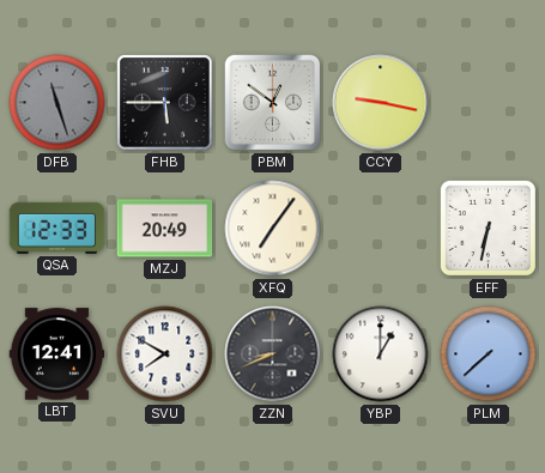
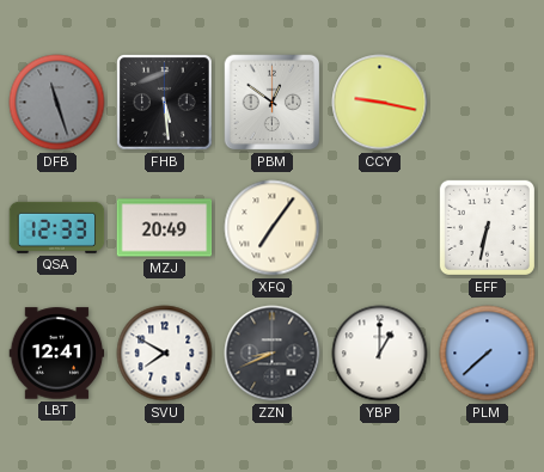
FHB: 5:45 -> 5:29 (165, 103)
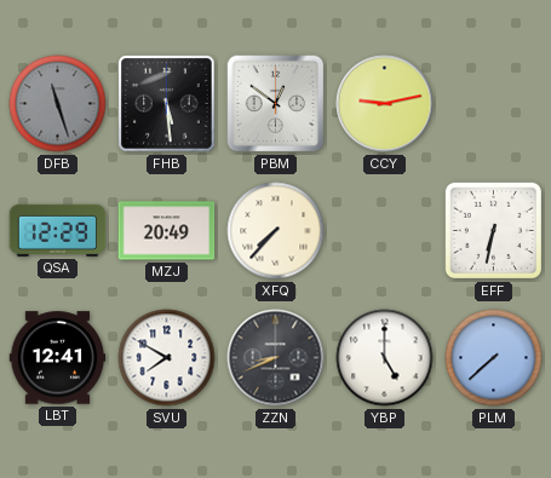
CCY: 9:17 -> 9:13 (385, 104)
QSA: 12:33 -> 12:29 (58, 230)
XFQ: 7:06 -> 7:37 (276, 231)
YBP: 1:00 -> 5:00 (385, 358)
